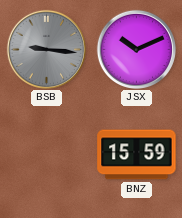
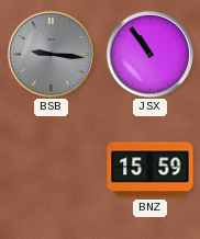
JSX: 10:11 -> 10:54 (149, 54)
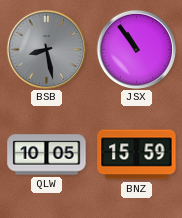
BSB: 9:16 -> 8:28 (46, 49)
QLW: none -> 10:05 (47, 155)
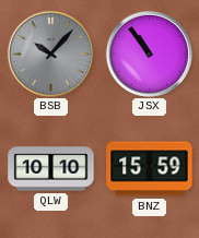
BSB: 8:28 -> 10:07 (50, 53)
QLW: 10:05 -> 10:10 (51, 169)
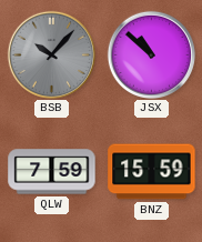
JSX: 10:54 -> 10:52 (151, 54)
QLW: 10:10 -> 7:59 (52, 172)
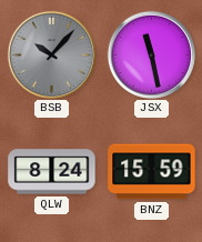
JSX: 10:52 -> 11:28 (151, 54)
QLW: 7:59 -> 8:24 (52, 172)
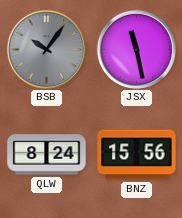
BSB: 10:07 -> 10:06 (46, 49)
BNZ: 15:59 -> 15:56 (137, 155)
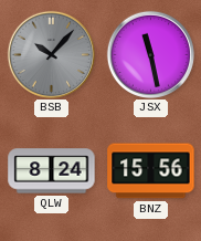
BSB: 10:06 -> 10:07 (51, 54)
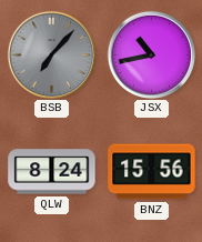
BSB: 10:07 -> 7:07 (51, 54)
JSX: 11:28 -> 10:43 (151, 54)
